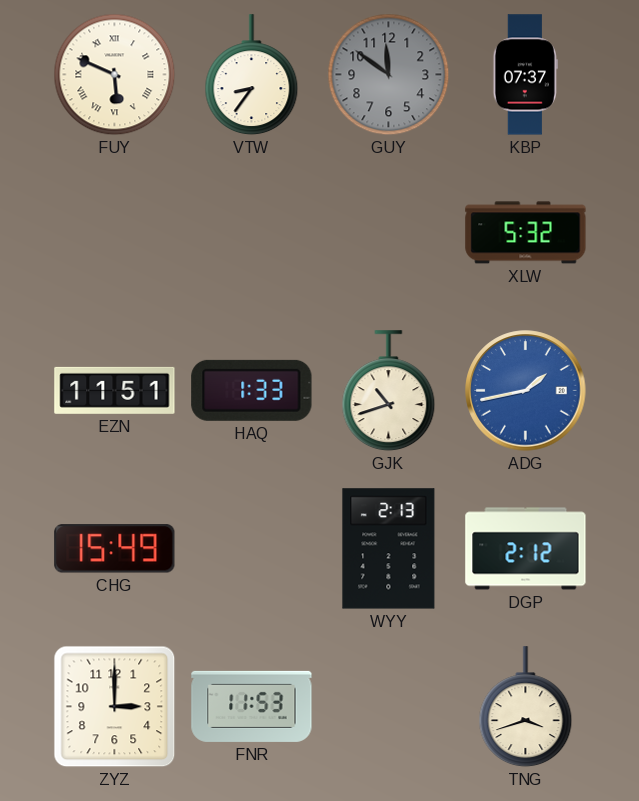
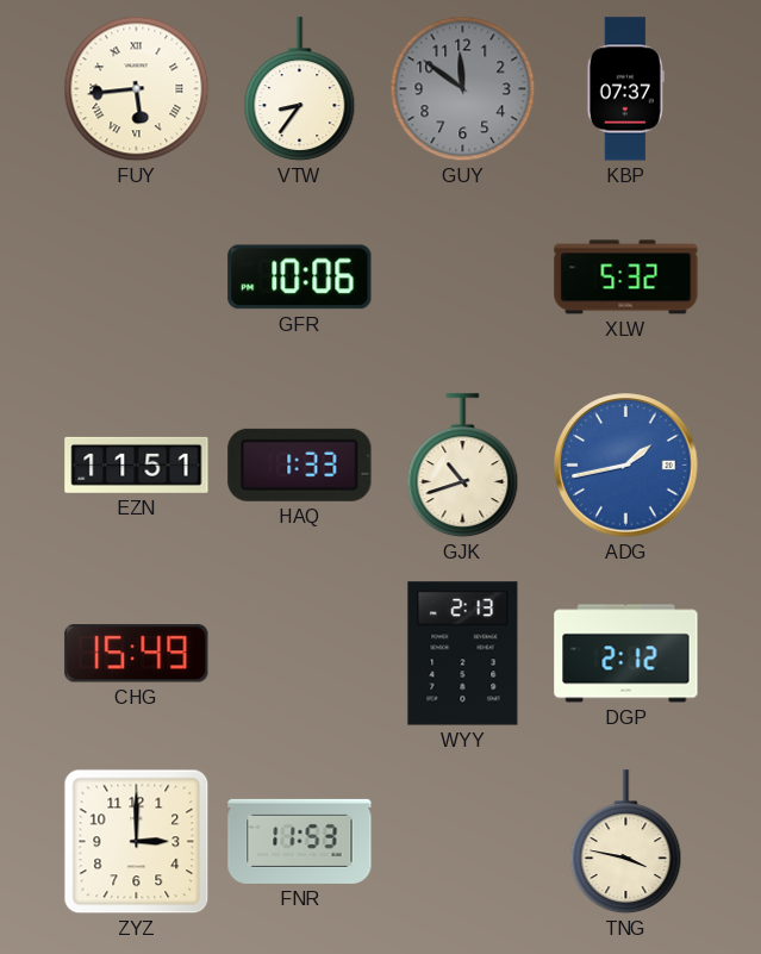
FUY: 5:49 -> 5:44 (137, 89)
GFR: none -> 10:06 (300, 278)
TNG: 3:42 -> 3:47 (626, 842)
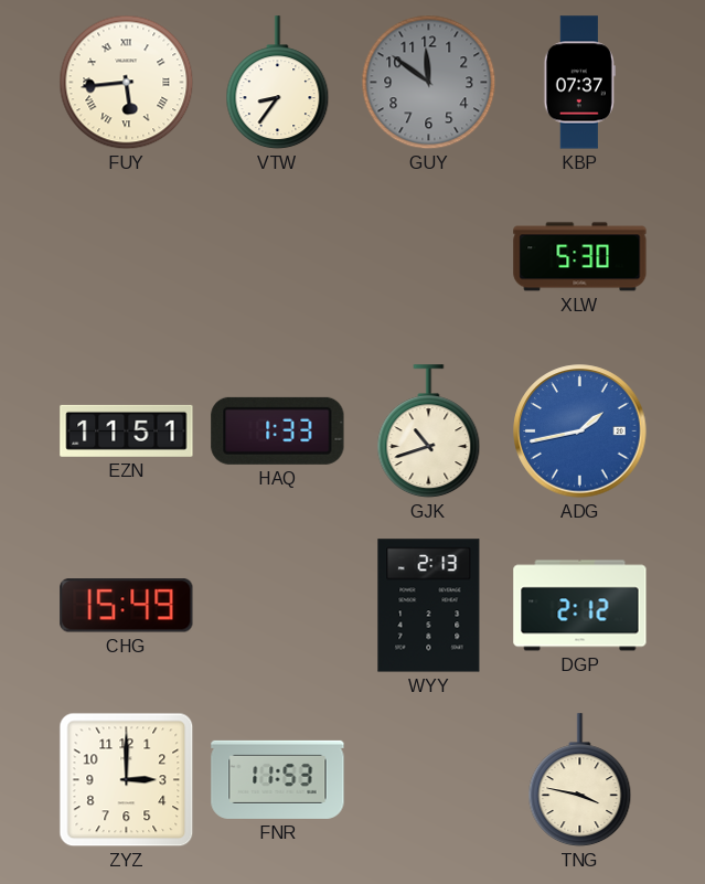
GFR: 10:06 -> none (300, 278)
XLW: 5:32 -> 5:30 (580, 257)
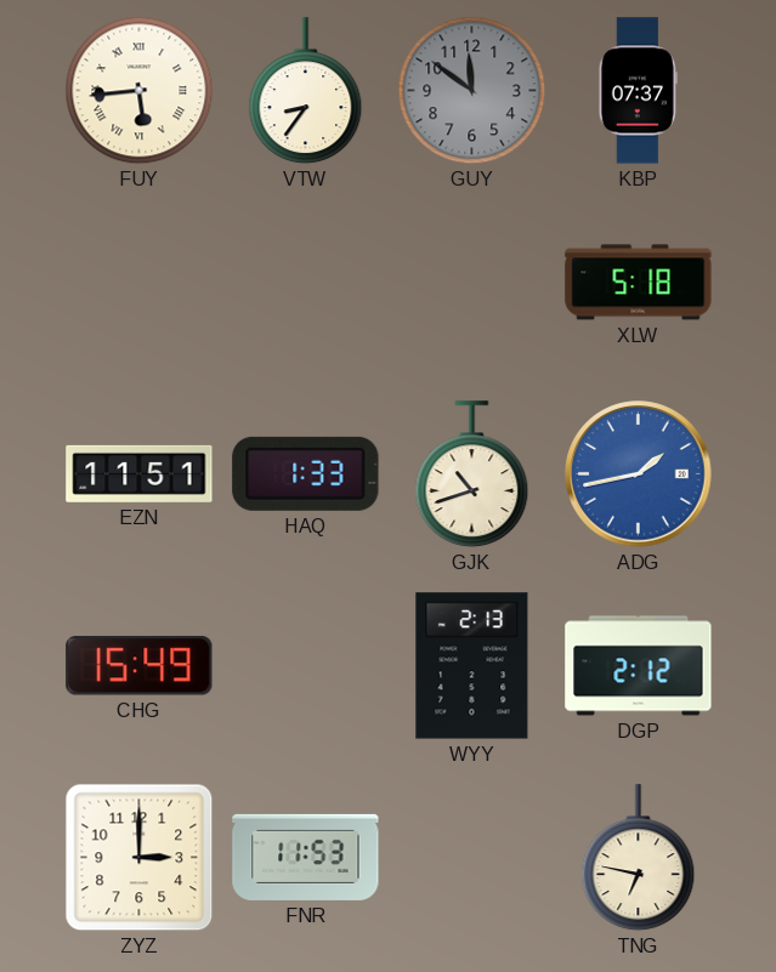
XLW: 5:30 -> 5:18 (639, 283)
TNG: 3:47 -> 6:47 (639, 858)
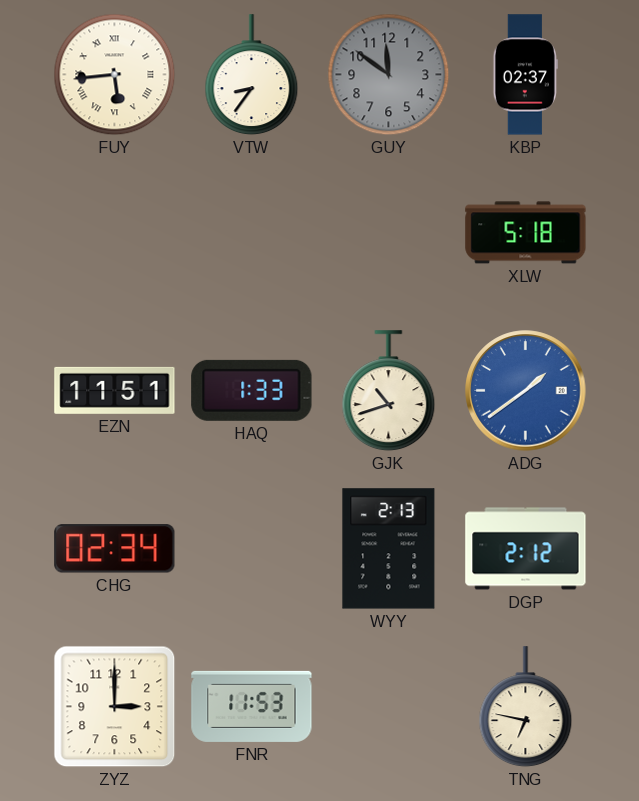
KBP: 07:37 -> 02:37 (525, 75)
ADG: 1:43 -> 1:39 (526, 391)
CHG: 15:49 -> 02:34 (115, 549)
